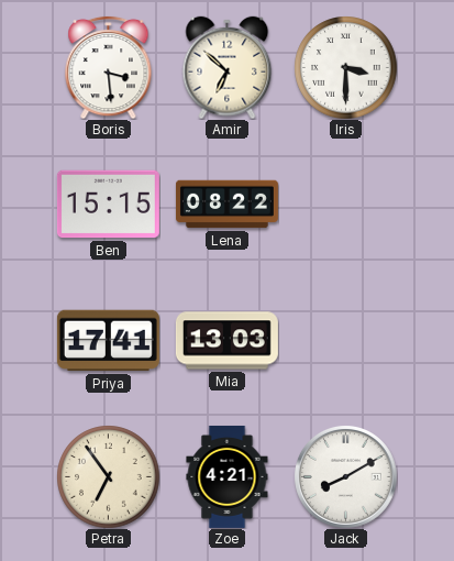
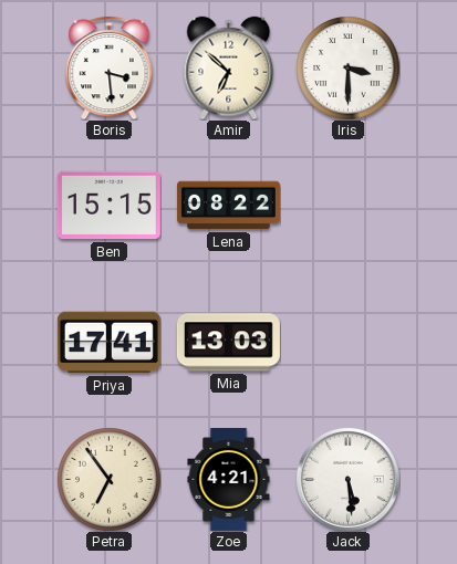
Jack: 8:10 -> 5:29 (349, 480)
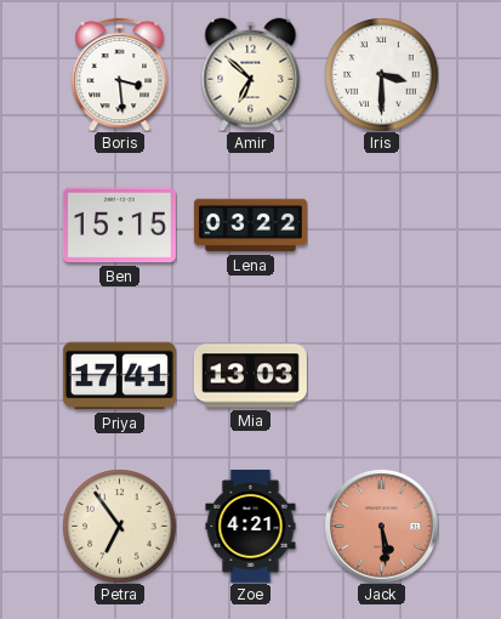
Lena: 08:22 -> 03:22 (250, 226)
Jack dial: white -> salmon (382, 527)
